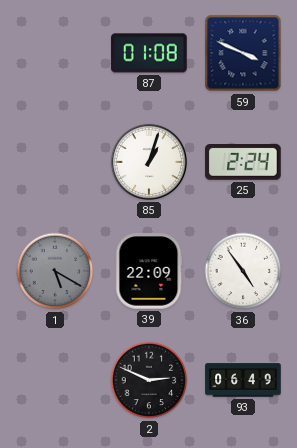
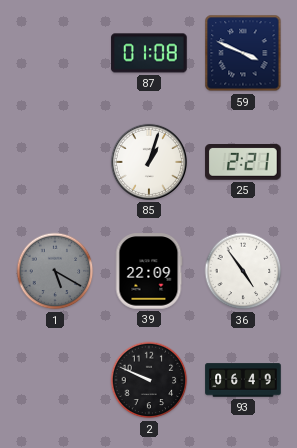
25: 2:24 -> 2:21 (243, 163)
2: 2:49 -> 9:49 (149, 380)
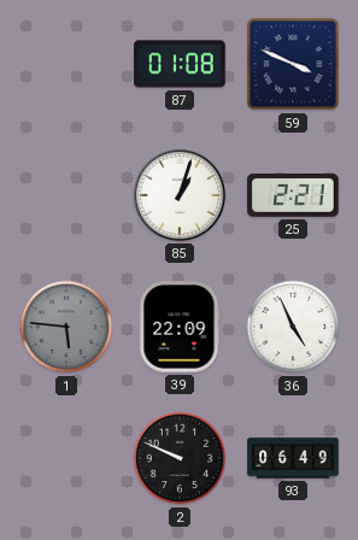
1: 5:20 -> 5:46 (66, 327)
36: 4:54 -> 4:56 (293, 327)
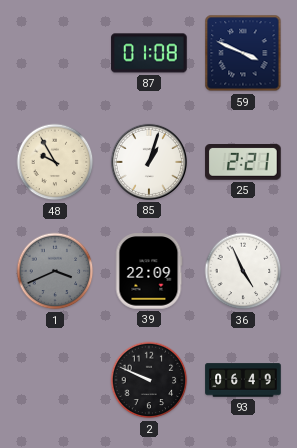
48: none -> 9:55 (55, 162)
1: 5:46 -> 3:41 (55, 271)
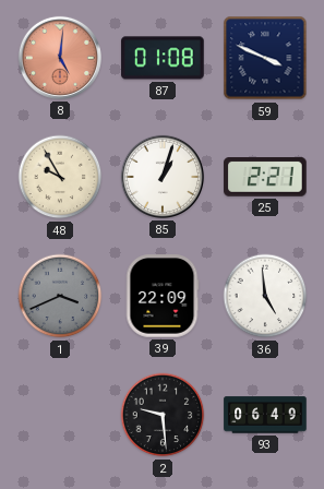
8: none -> 5:01 (60, 58)
36: 4:56 -> 4:59 (265, 296)
2: 9:49 -> 9:29 (163, 415)
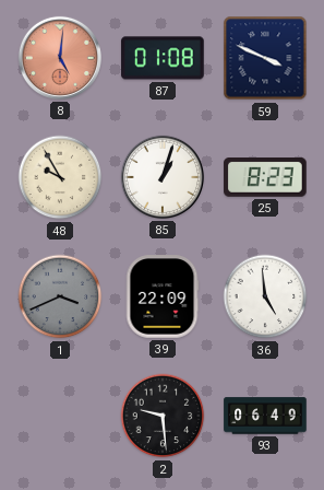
25: 2:21 -> 8:23 (265, 178)
